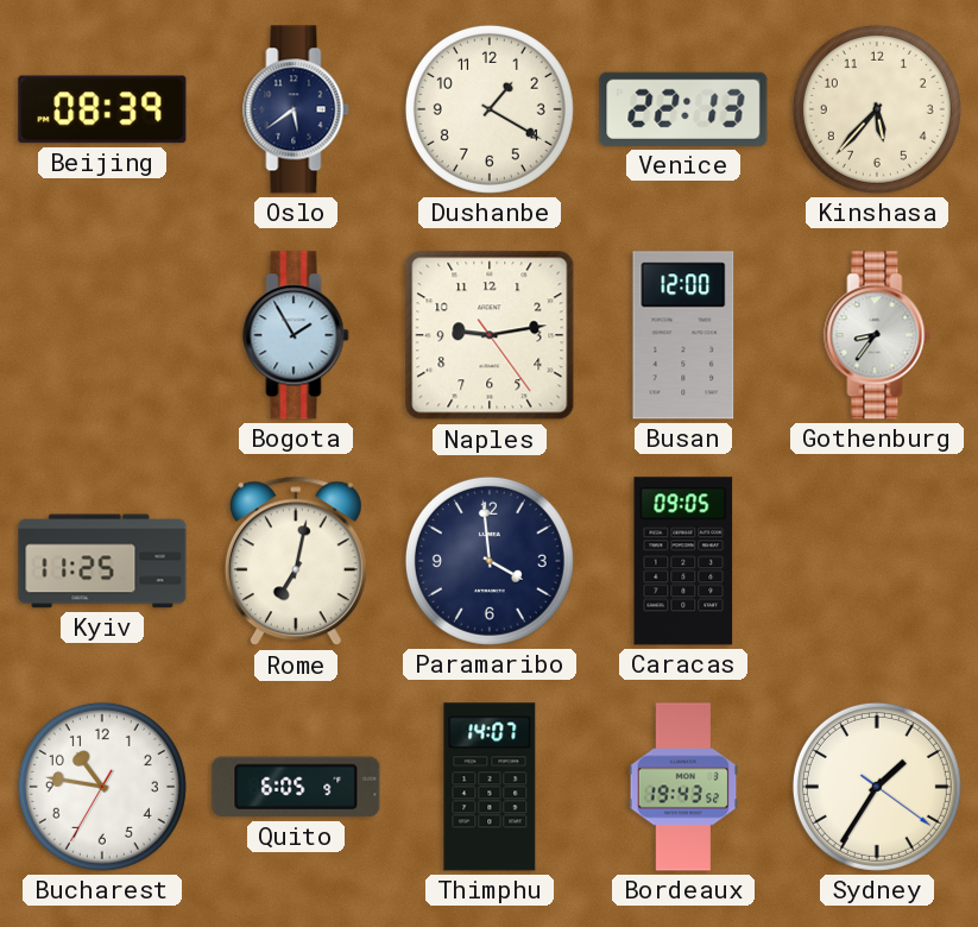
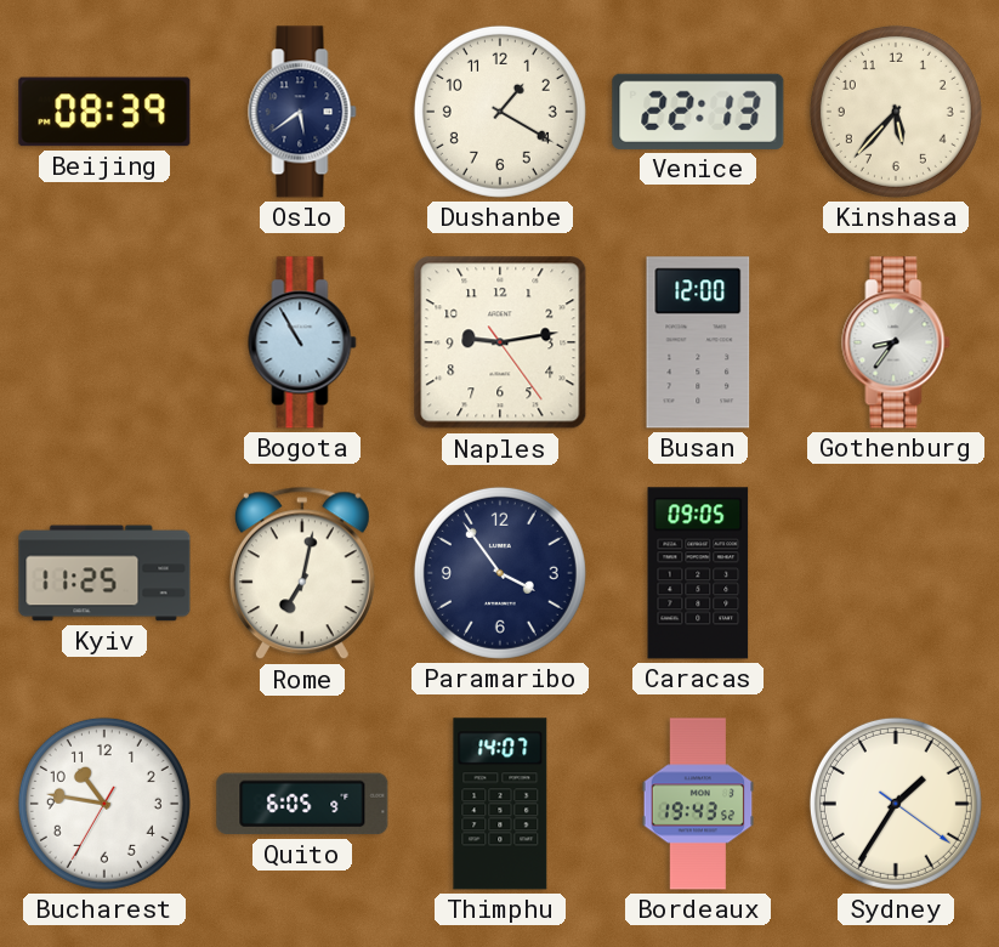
Bogota: 1:55 -> 10:55 (302, 342)
Paramaribo: 3:59 -> 3:54 (500, 573)
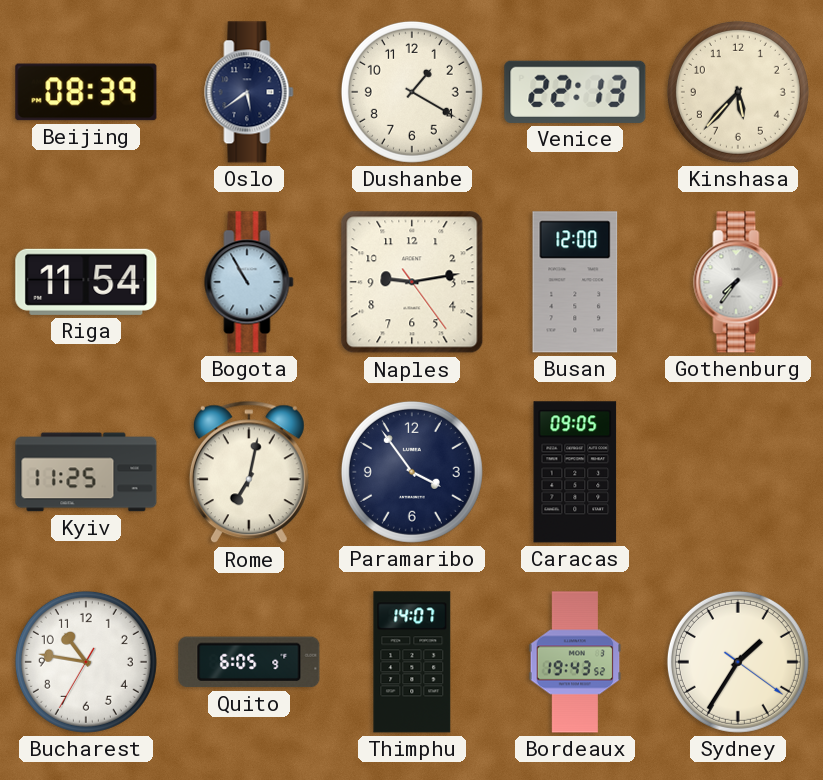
Riga: none -> 11:54 (86, 282)
Gothenburg: 8:36 -> 7:36 (738, 282)
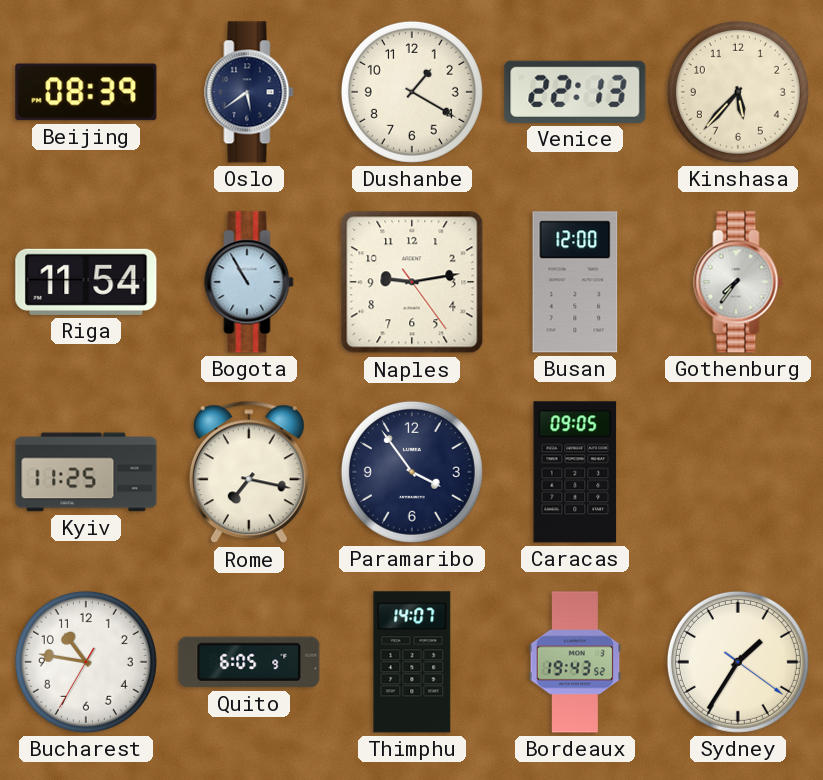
Rome: 7:02 -> 7:17 (249, 472)
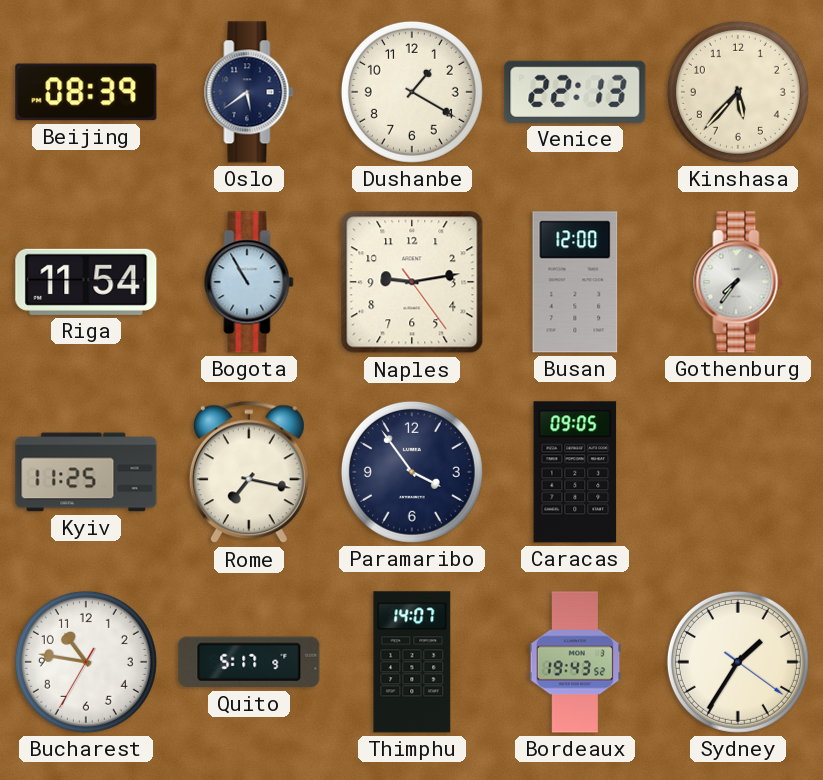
Quito: 6:05 -> 5:17 (249, 662)
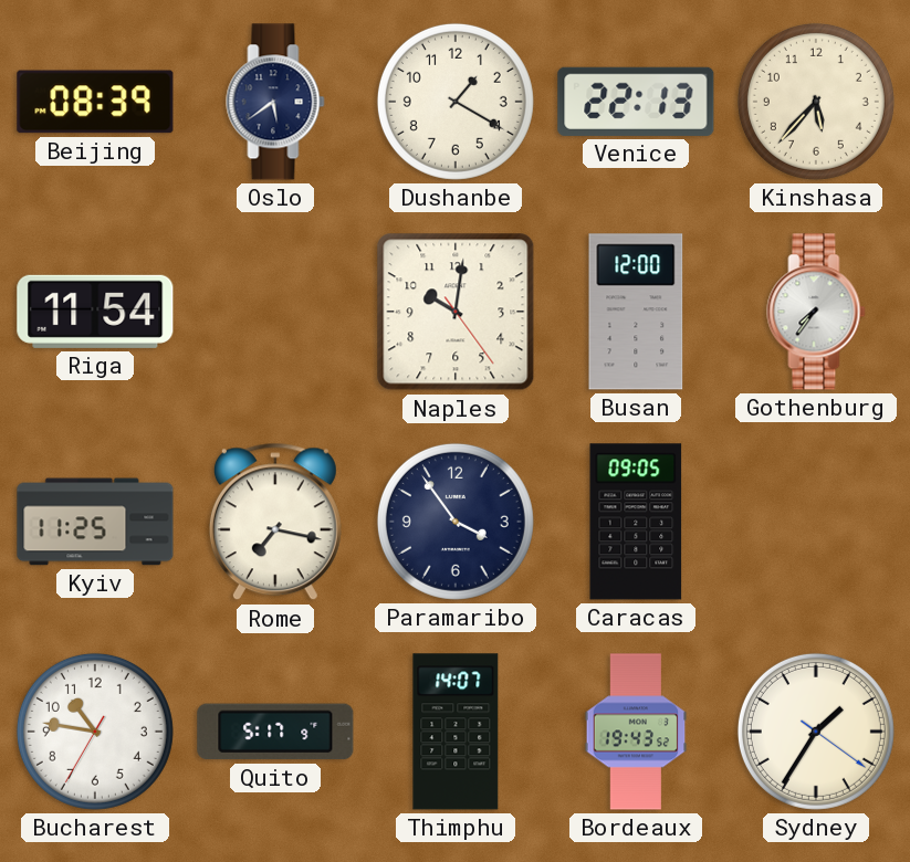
Bogota: 10:55 -> none (249, 282)
Naples: 9:13 -> 10:01 (456, 312)
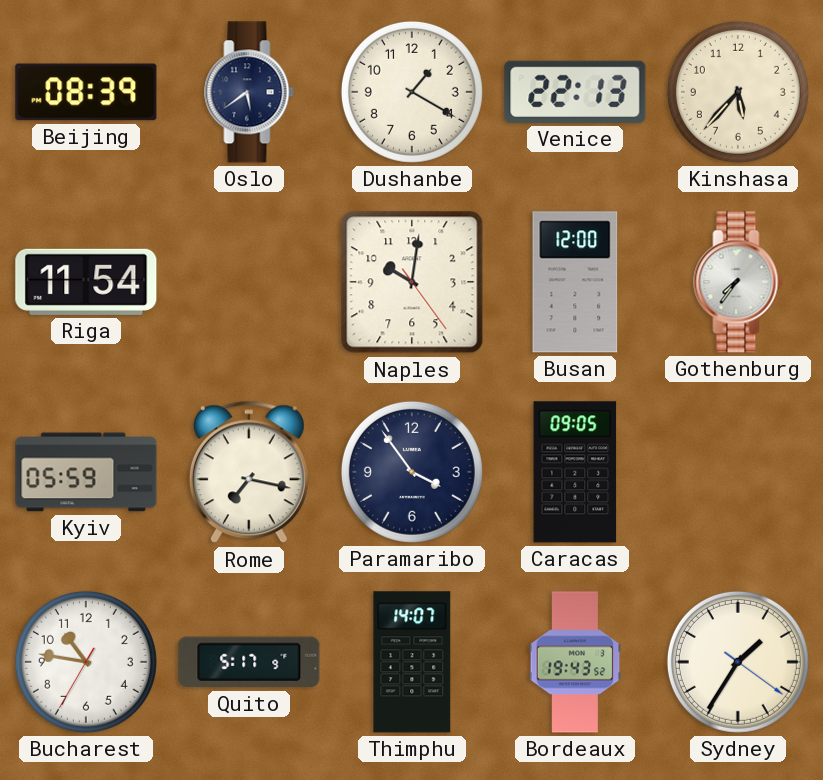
Kyiv: 11:25 -> 05:59 (86, 472)
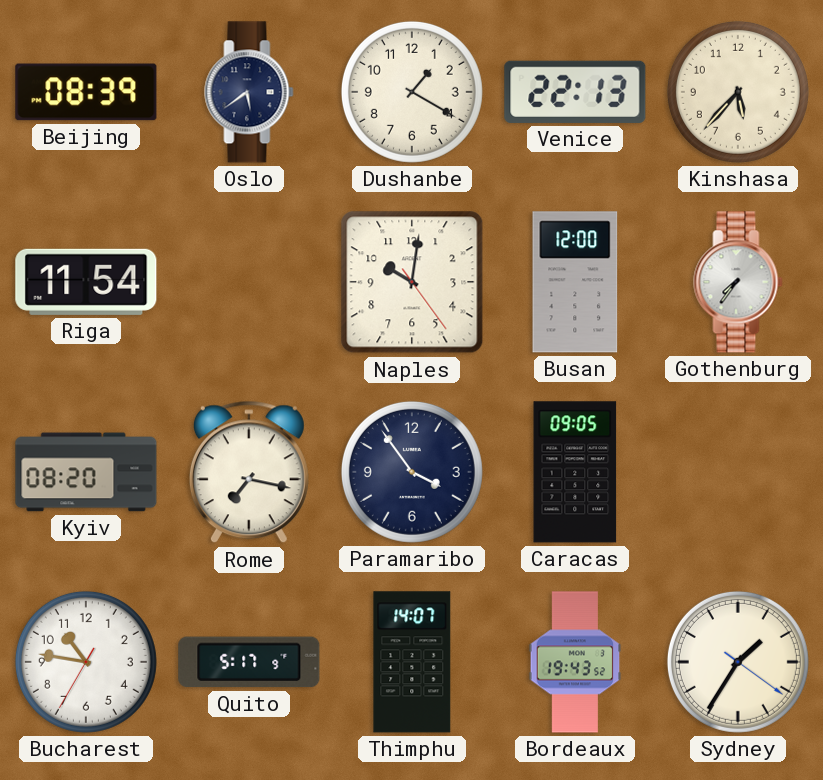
Kyiv: 05:59 -> 08:20 (86, 472)
